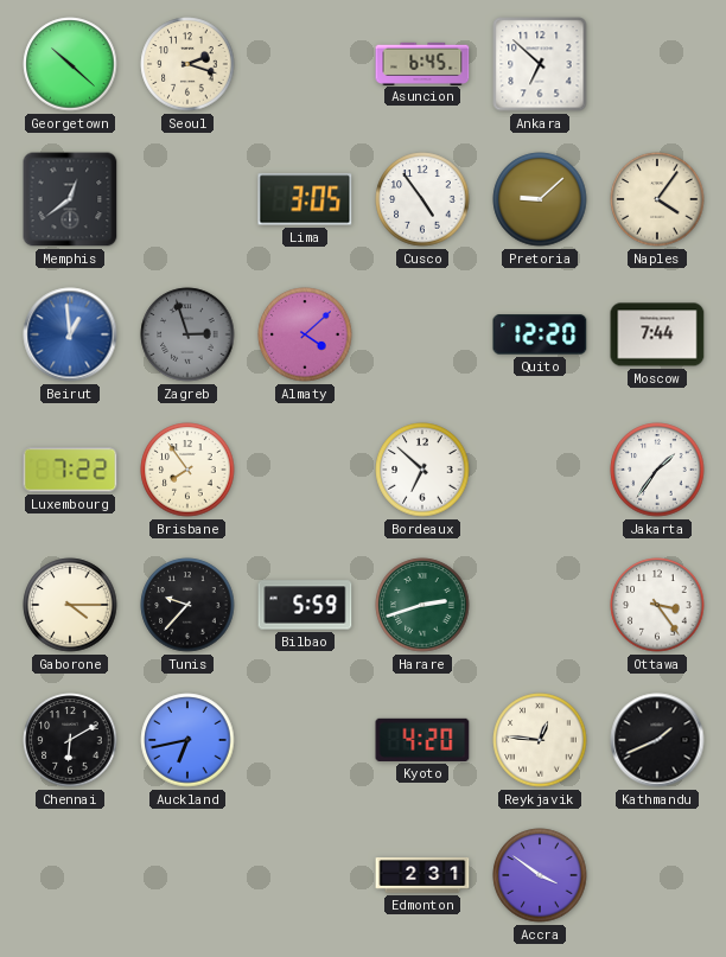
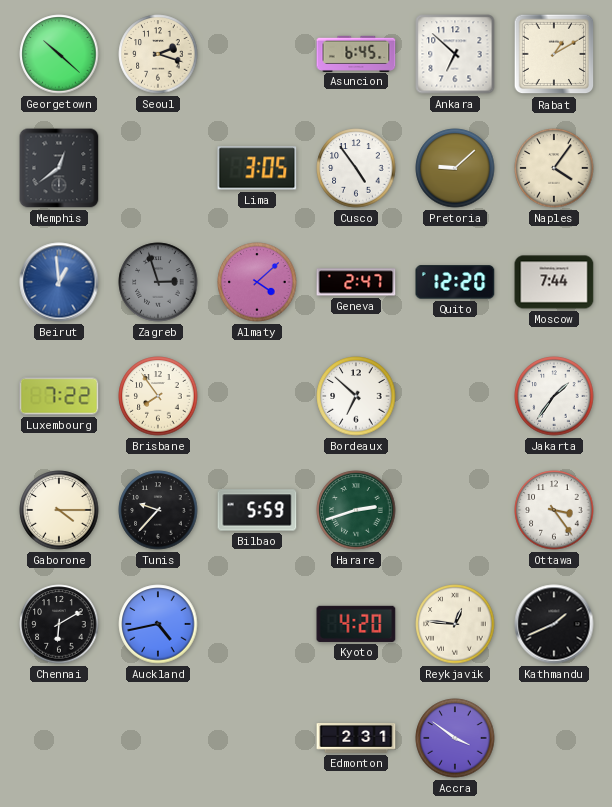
Rabat: none -> 1:10 (554, 54)
Geneva: none -> 2:47 (356, 282)
Auckland: 6:43 -> 4:43 (158, 624)
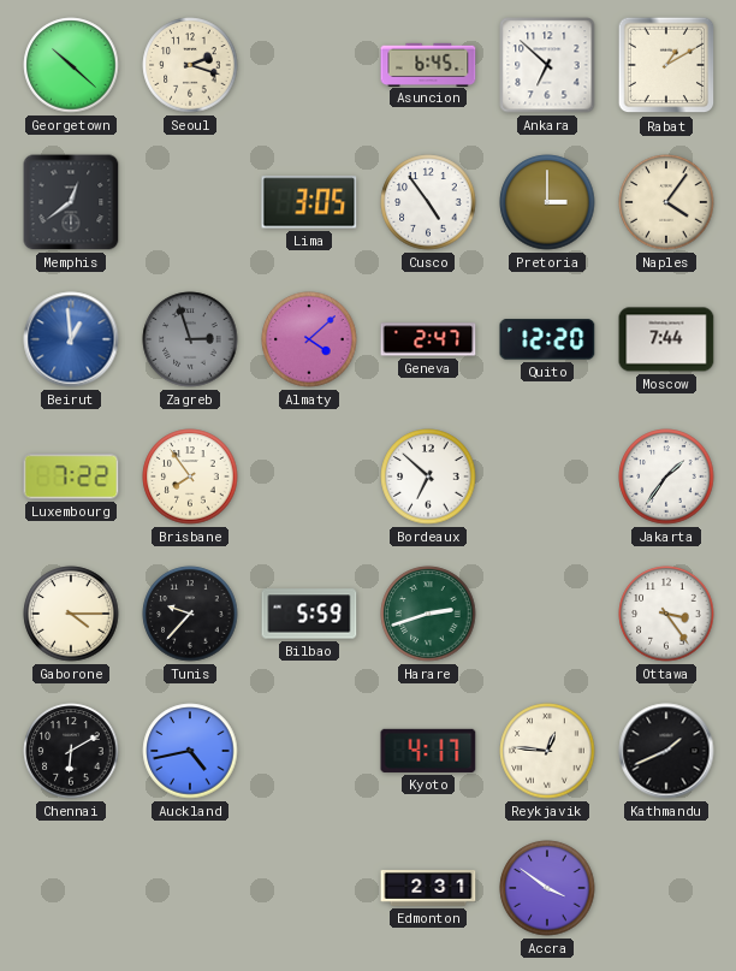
Pretoria: 9:08 -> 3:00 (547, 202)
Kyoto: 4:20 -> 4:17 (428, 751)
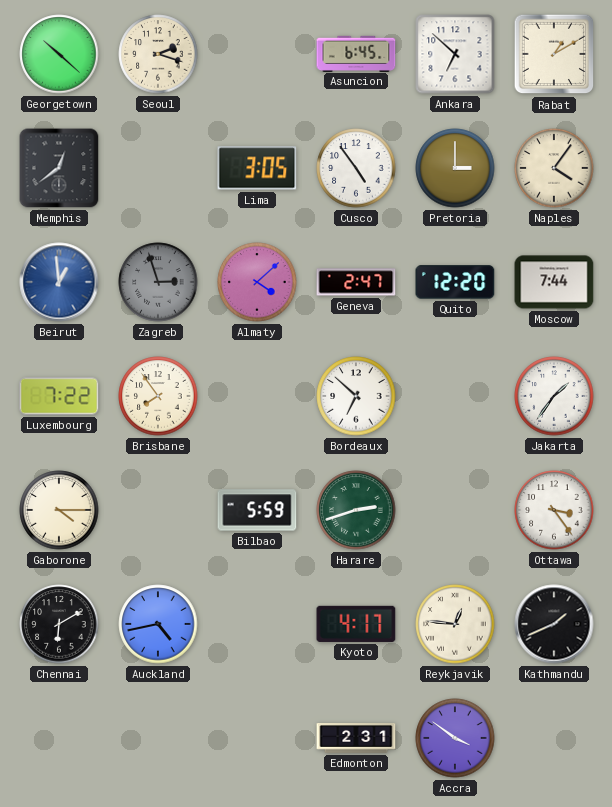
Tunis: 9:37 -> none (190, 614)
